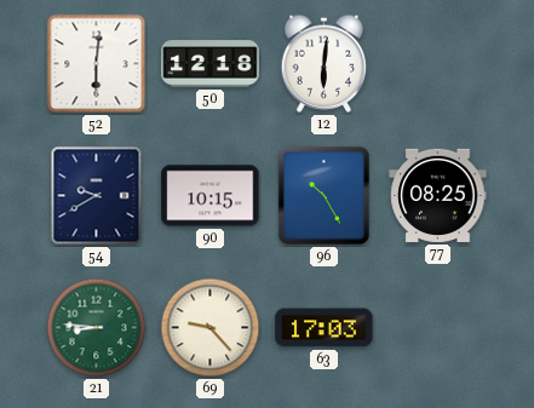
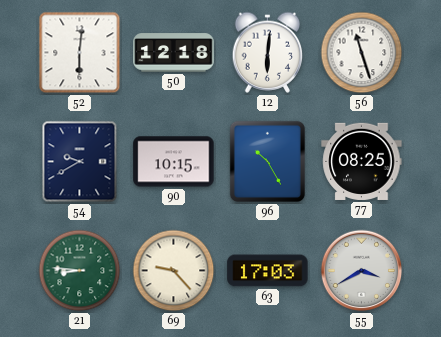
56: none -> 11:27 (362, 53)
55: none -> 3:40 (362, 271)
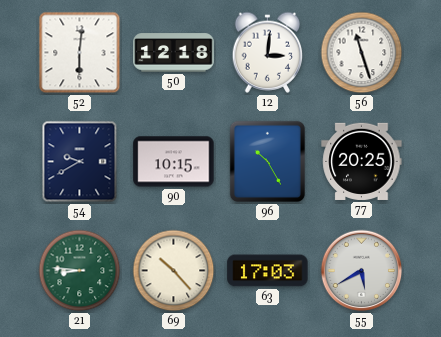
12: 6:01 -> 3:01 (268, 52)
77: 08:25 -> 20:25 (362, 161)
69: 9:23 -> 10:23 (174, 271)
55: 3:40 -> 5:40 (362, 271)
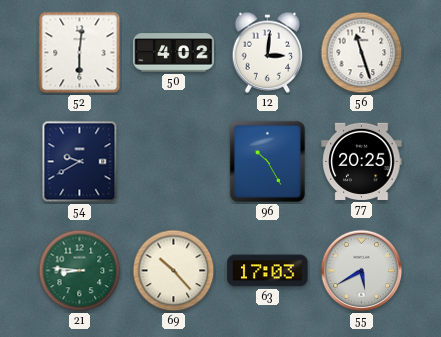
50: 12:18 -> 4:02 (174, 53)
90: 10:15 -> none (174, 162)
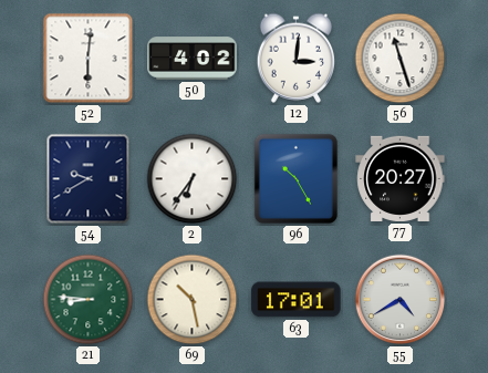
2: none -> 6:36 (193, 179)
77: 20:25 -> 20:27 (401, 178)
69: 10:23 -> 10:28 (193, 300)
63: 17:03 -> 17:01 (297, 300)
55: 5:40 -> 4:40 (401, 300)
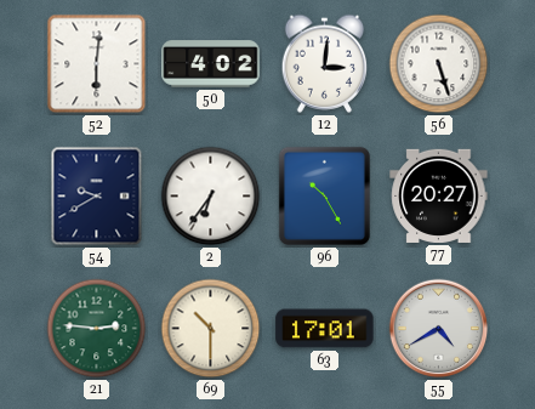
56: 11:27 -> 5:27 (439, 64)
21: 8:46 -> 2:46 (97, 329)
69: 10:28 -> 10:30 (211, 329)
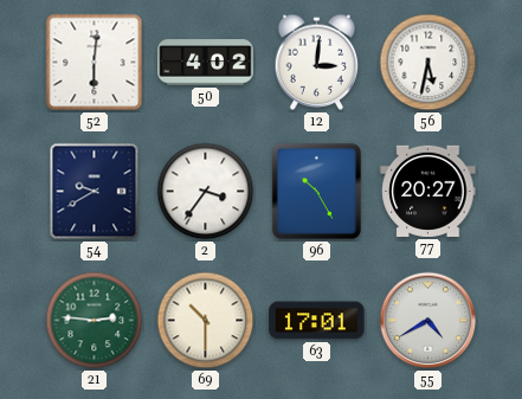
56: 5:27 -> 5:32 (428, 63)
2: 6:36 -> 3:36 (206, 192)
